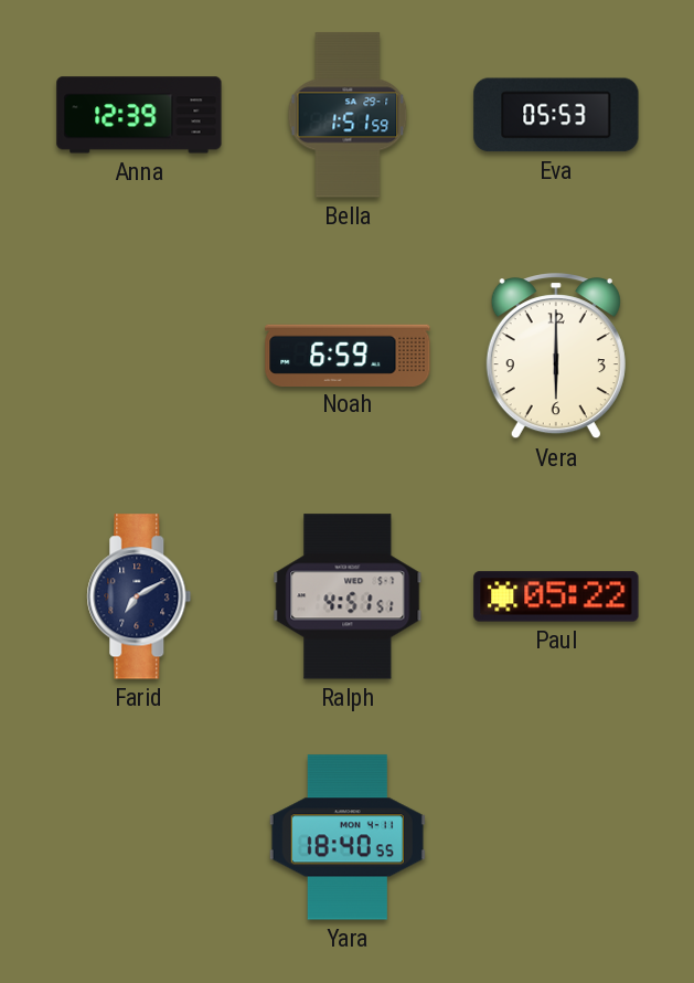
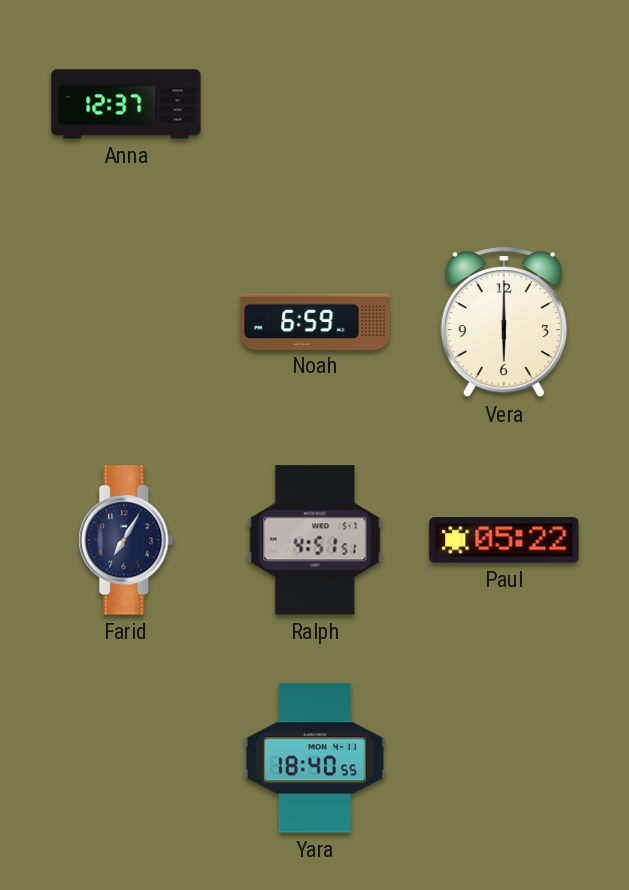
Anna: 12:39 -> 12:37 (126, 104)
Bella: 1:51 -> none (348, 115)
Eva: 05:53 -> none (556, 115)
Farid: 7:10 -> 7:05 (126, 540)
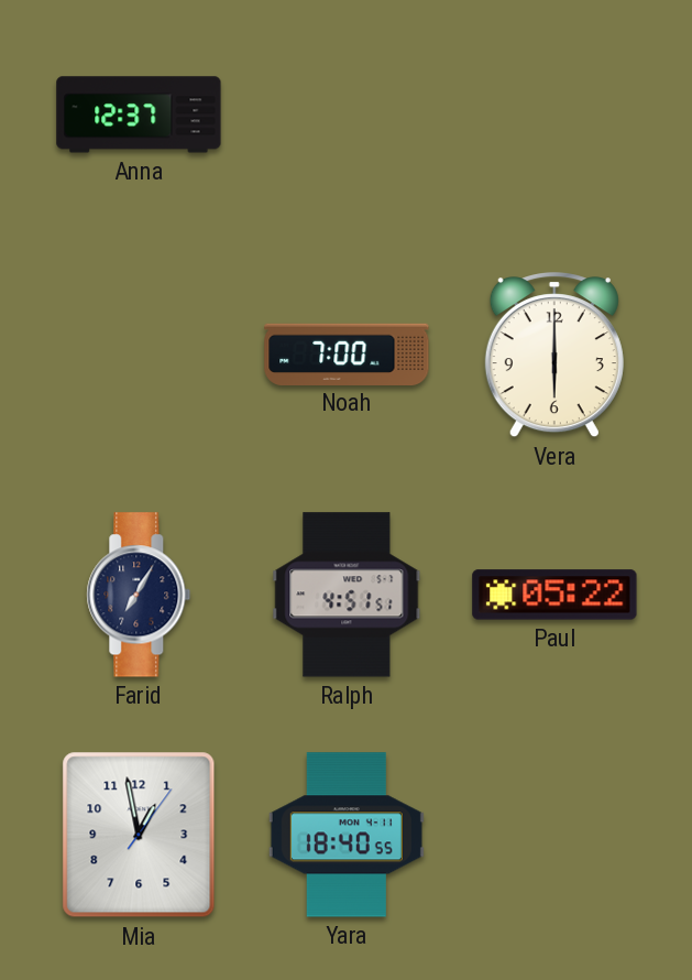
Noah: 6:59 -> 7:00 (347, 353)
Mia: none -> 12:58 (139, 835)
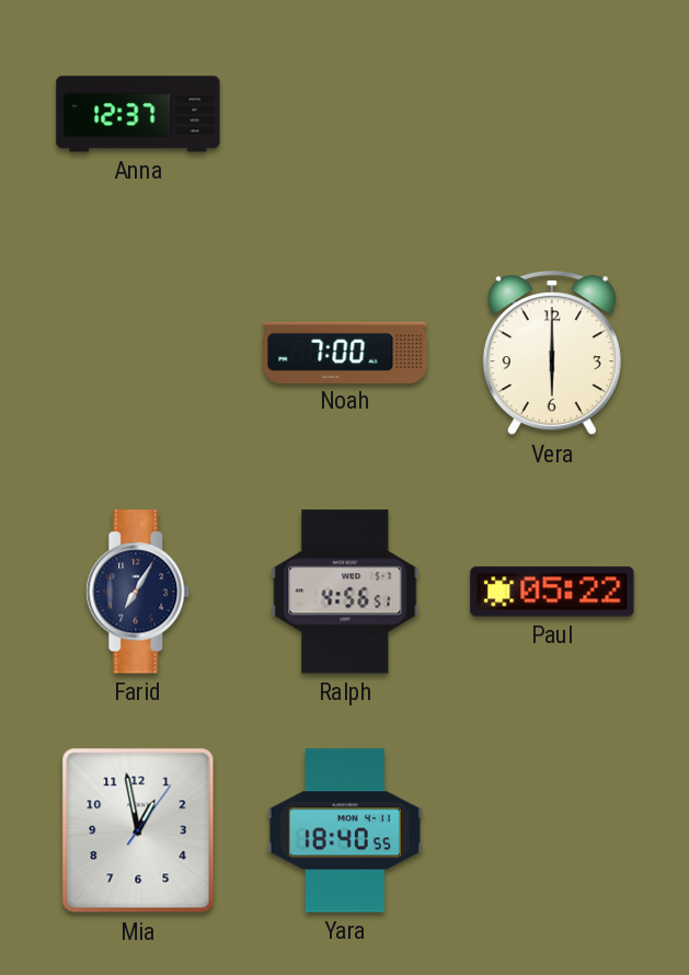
Ralph: 4:51 -> 4:56 (345, 592)
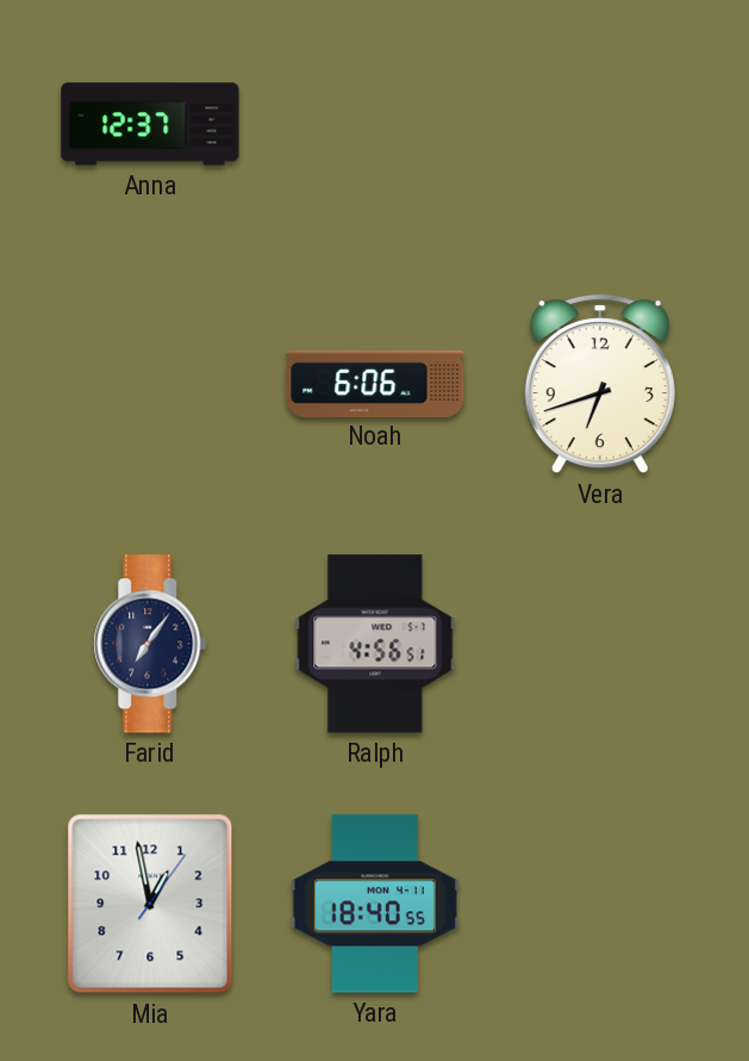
Noah: 7:00 -> 6:06 (375, 383)
Vera: 6:00 -> 6:42 (600, 385)
Farid: 7:05 -> 7:06 (150, 644)
Paul: 05:22 -> none (552, 592)
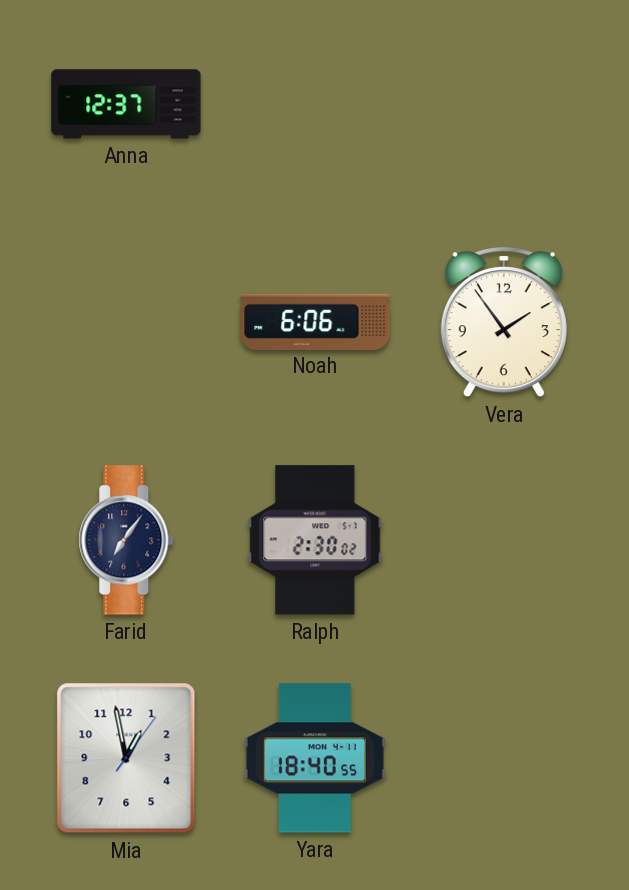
Vera: 6:42 -> 1:54 (504, 323)
Ralph: 4:56 -> 2:30 (315, 540)
